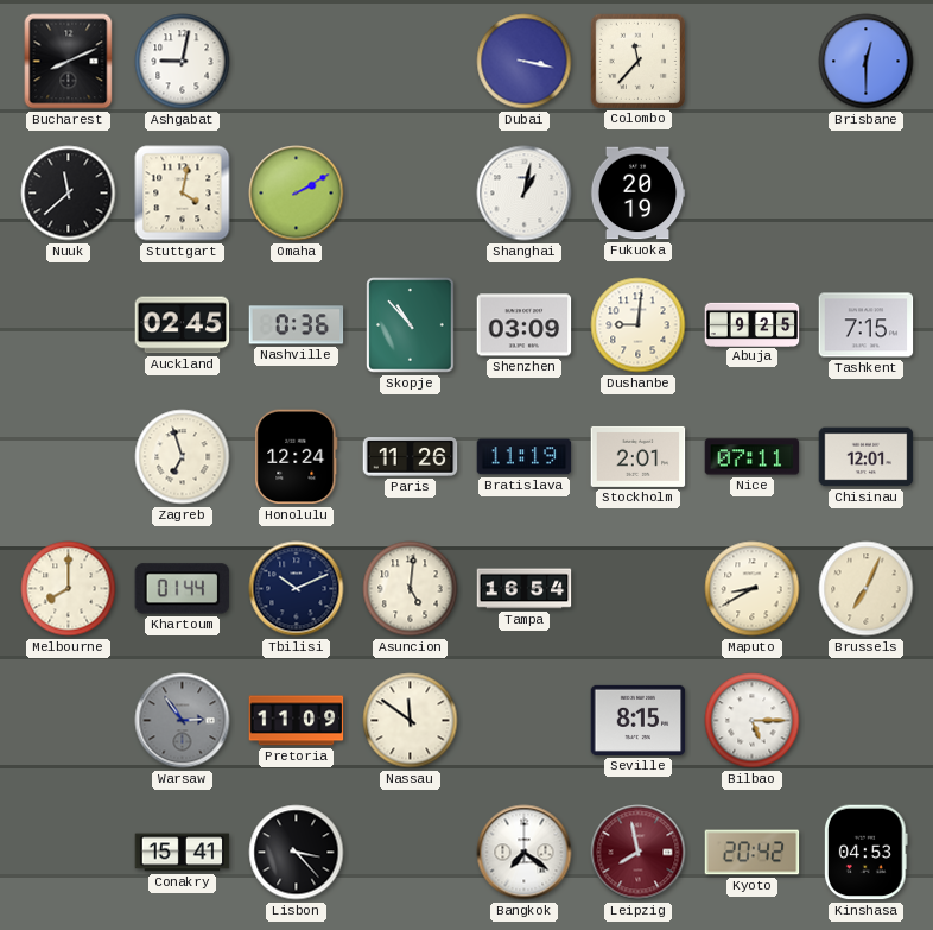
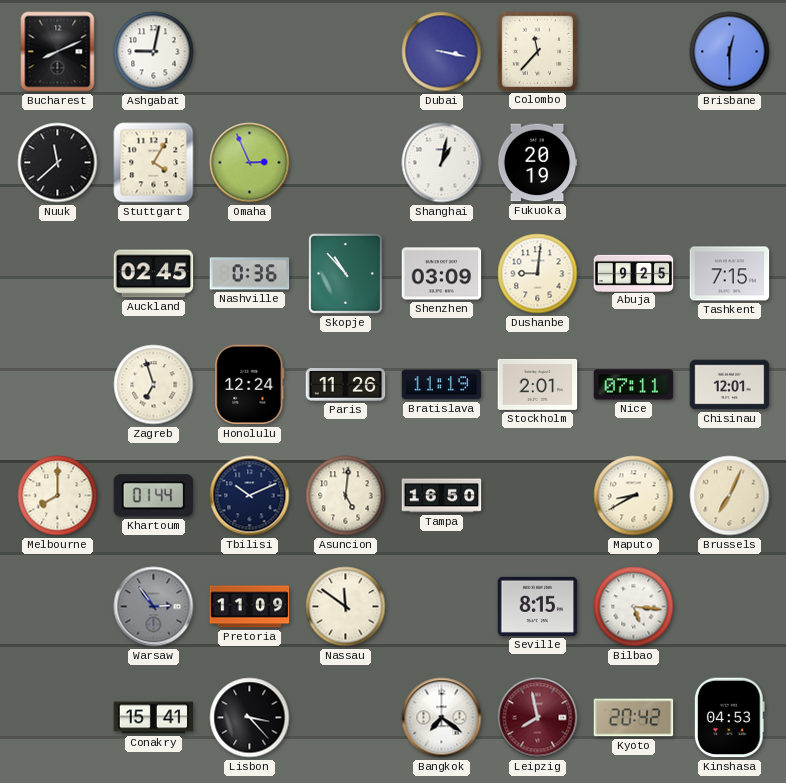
Stuttgart: 4:02 -> 4:05 (154, 163)
Omaha: 2:10 -> 2:56 (250, 163)
Tampa: 16:54 -> 16:50 (442, 496)
Bilbao: 5:15 -> 5:16 (634, 607)
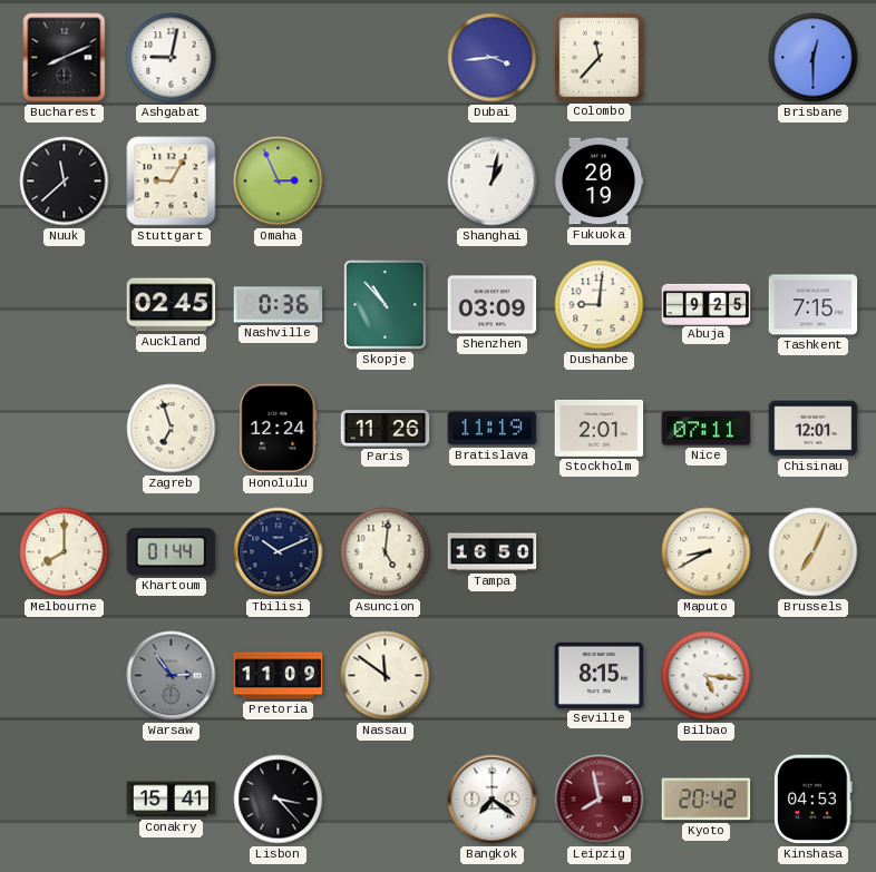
Dubai: 3:17 -> 3:44 (493, 58)
Stuttgart: 4:05 -> 9:05 (172, 182)
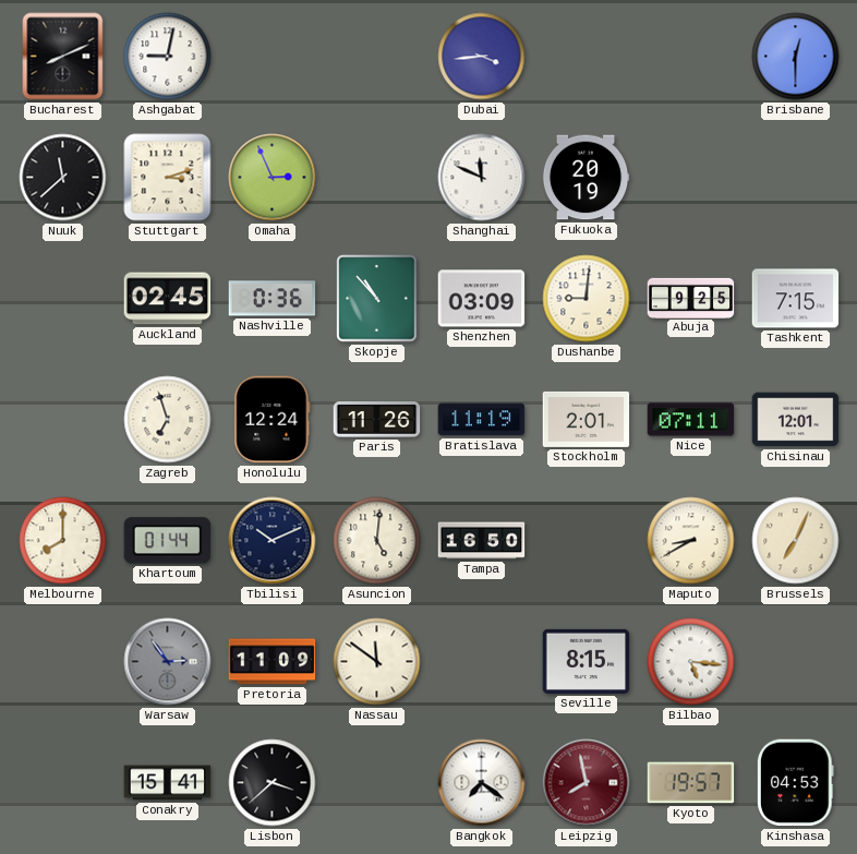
Colombo: 11:37 -> none (598, 57)
Stuttgart: 9:05 -> 3:12 (168, 178)
Shanghai: 1:02 -> 11:49 (482, 178)
Lisbon: 3:23 -> 3:38 (273, 783)
Kyoto: 20:42 -> 19:57 (691, 783)
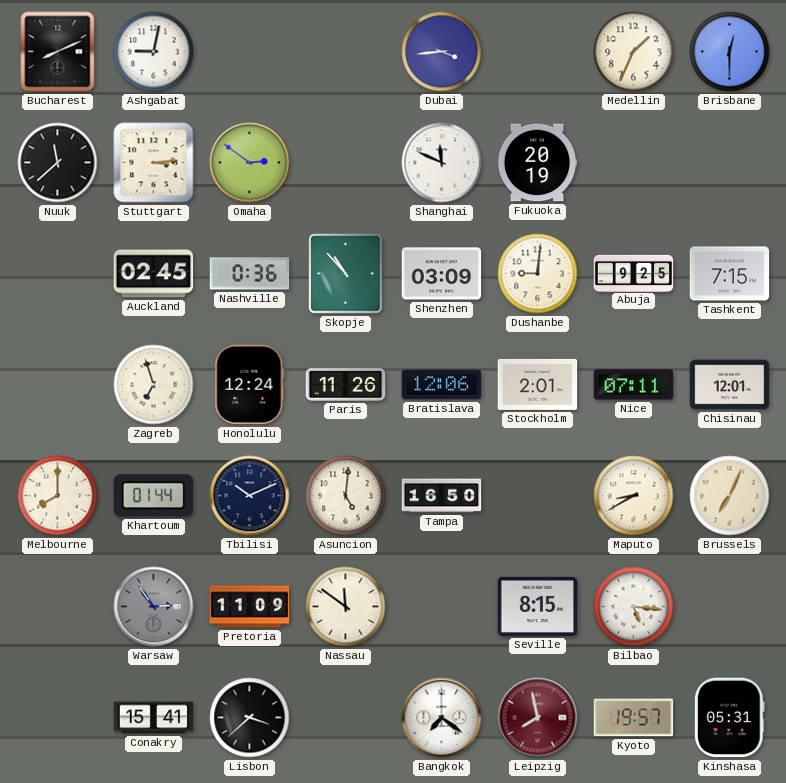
Medellin: none -> 1:34 (634, 52)
Stuttgart: 3:12 -> 3:14 (154, 163)
Omaha: 2:56 -> 2:51 (250, 163)
Bratislava: 11:19 -> 12:06 (442, 385)
Kinshasa: 04:53 -> 05:31 (730, 718)
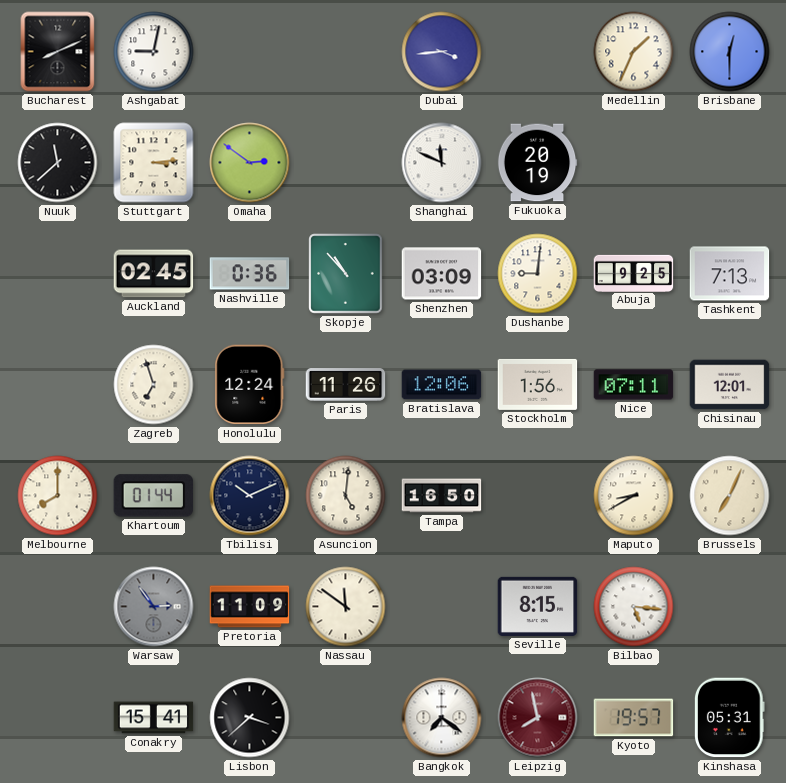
Tashkent: 7:15 -> 7:13 (730, 274)
Stockholm: 2:01 -> 1:56 (538, 384)
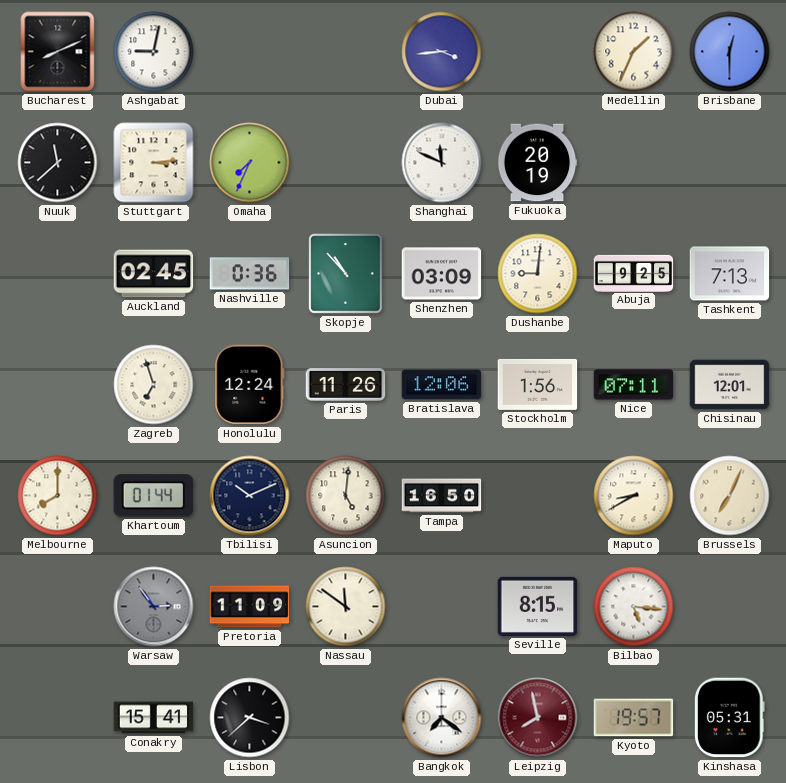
Omaha: 2:51 -> 7:34 (250, 163)
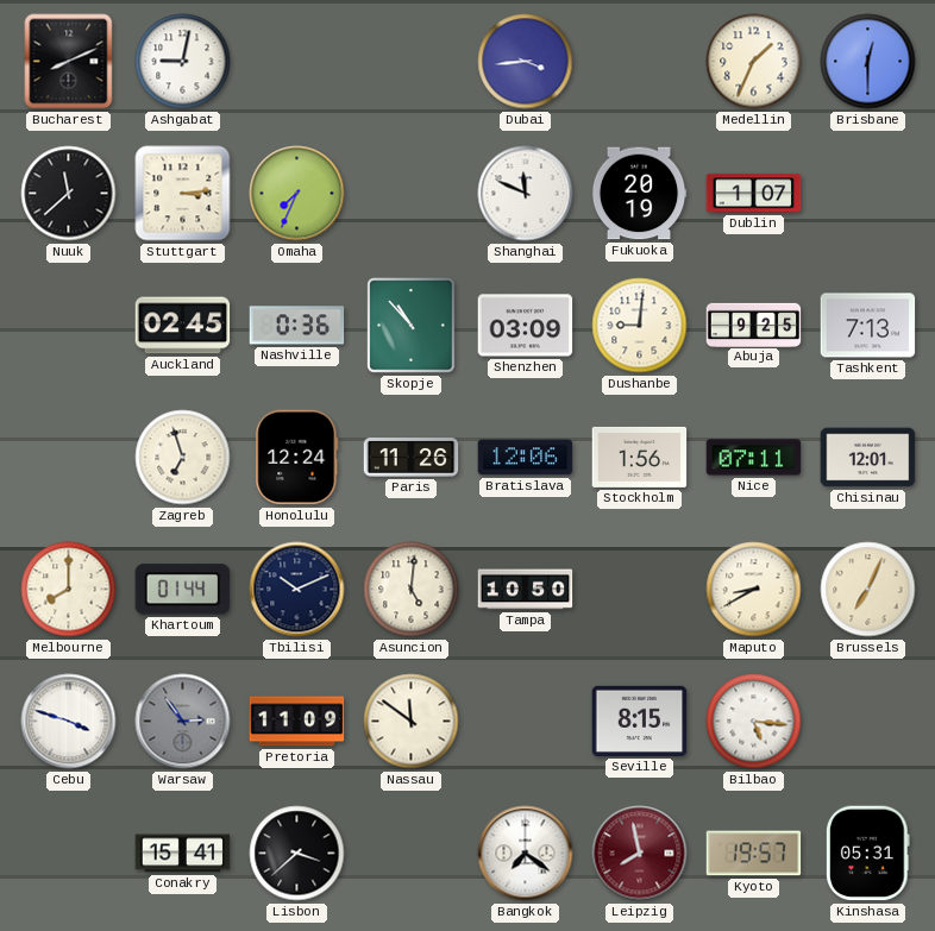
Dublin: none -> 1:07 (754, 194)
Tampa: 16:50 -> 10:50 (526, 590)
Cebu: none -> 3:48 (69, 722)
